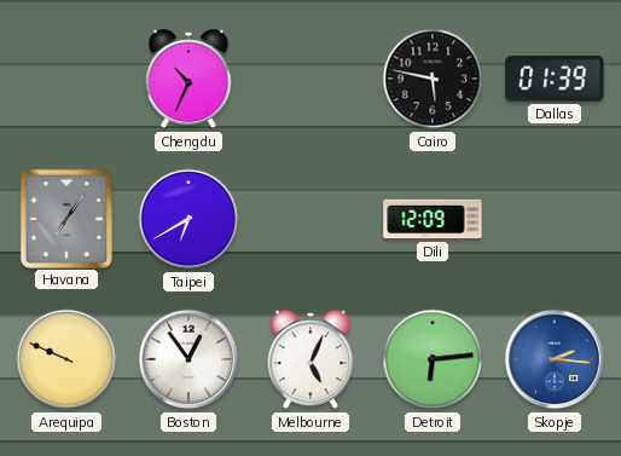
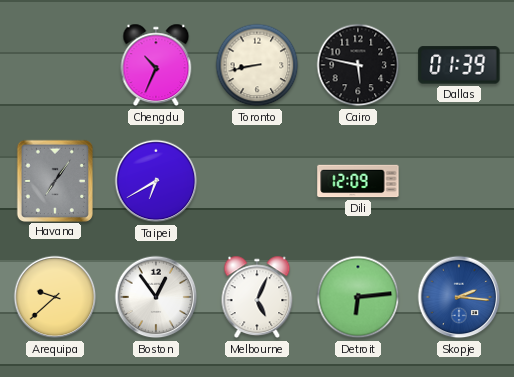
Toronto: none -> 8:43 (257, 65)
Arequipa: 9:49 -> 9:38 (55, 297)
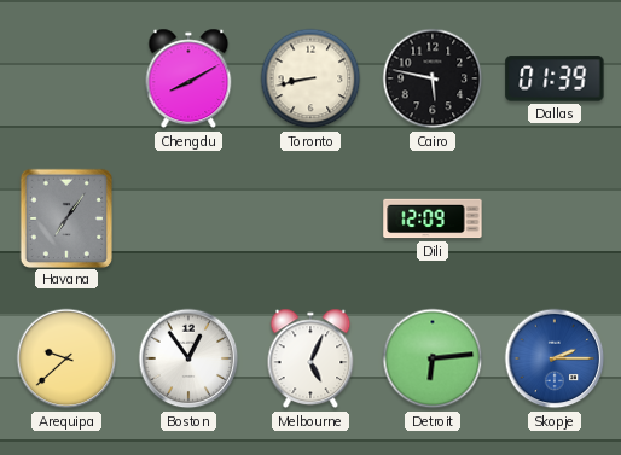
Chengdu: 10:34 -> 8:10 (188, 78)
Taipei: 6:40 -> none (156, 181)
Skopje: 2:16 -> 2:15 (555, 358)
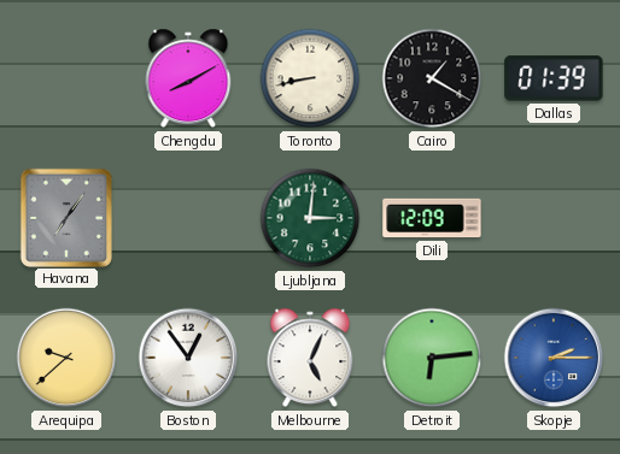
Cairo: 5:47 -> 1:20 (432, 78)
Ljubljana: none -> 3:01 (310, 218)
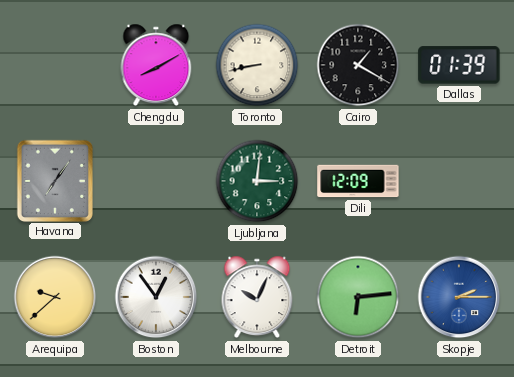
Melbourne: 5:04 -> 10:04 (257, 297)
